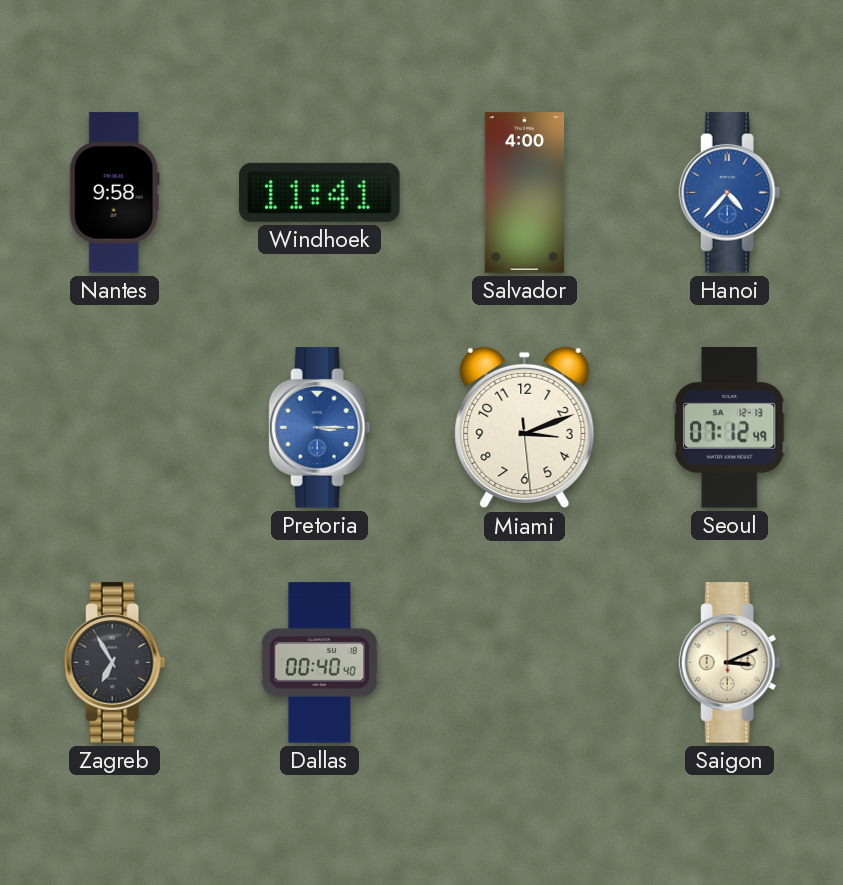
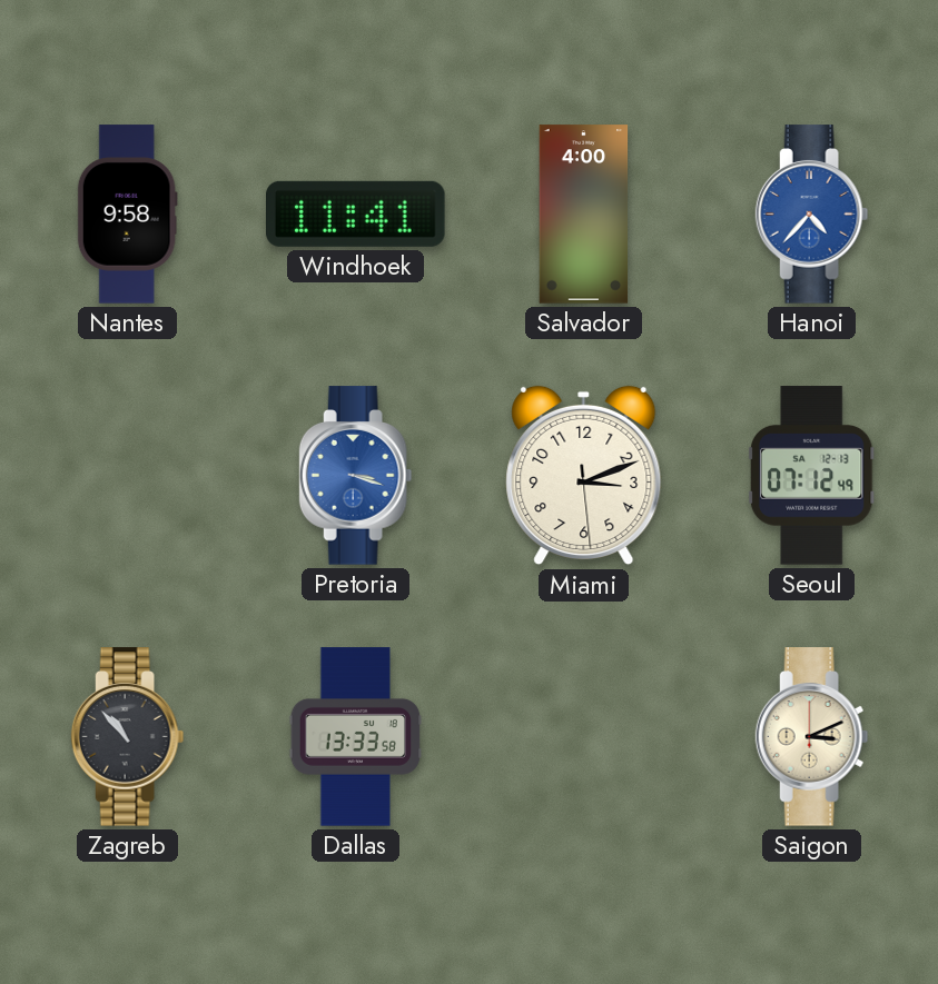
Pretoria: 3:15 -> 3:18 (356, 476)
Zagreb: 6:55 -> 10:53 (128, 737)
Dallas: 00:40 -> 13:33 (356, 737)
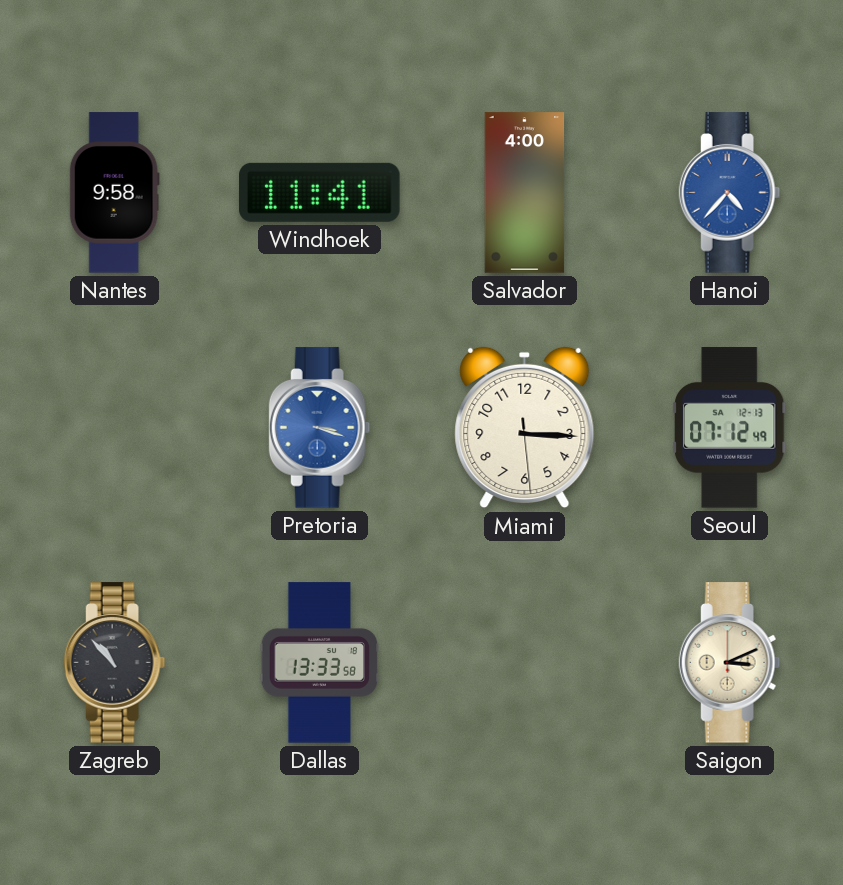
Miami: 3:11 -> 3:15 (525, 428)
